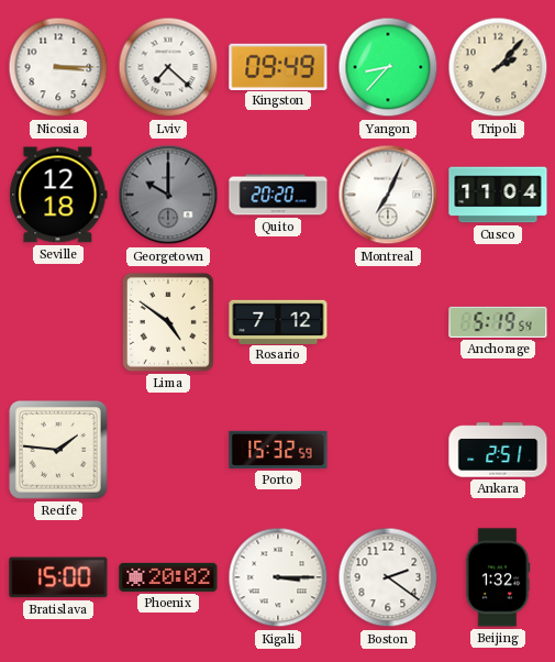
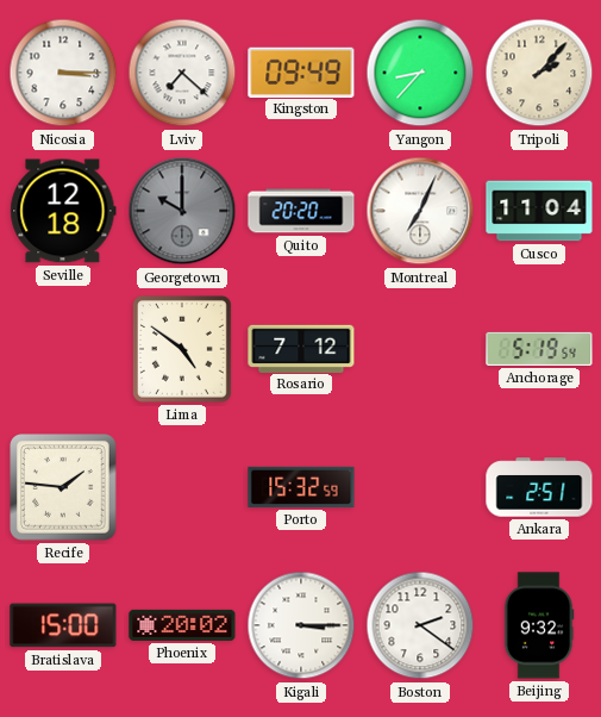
Beijing: 1:32 -> 9:32 (539, 625)
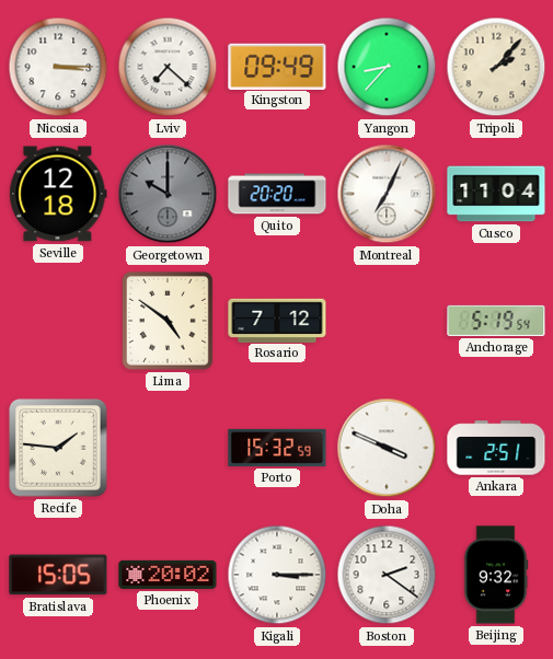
Doha: none -> 3:49 (387, 448)
Bratislava: 15:00 -> 15:05 (58, 575)
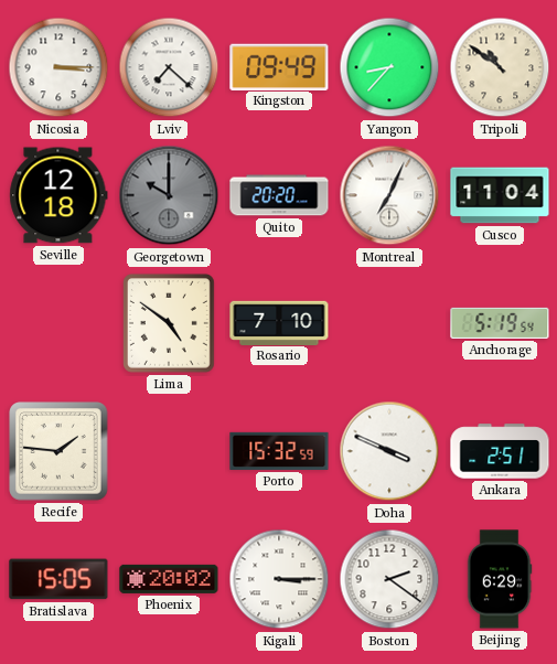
Tripoli: 2:07 -> 10:51 (500, 67)
Rosario: 7:12 -> 7:10 (279, 322)
Beijing: 9:32 -> 6:29 (500, 579)
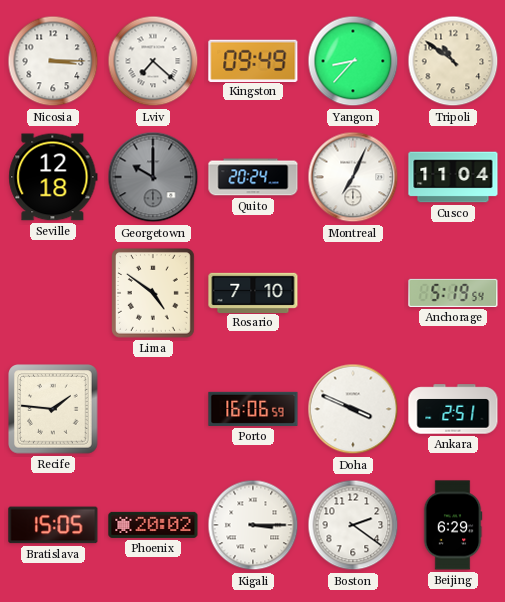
Quito: 20:20 -> 20:24 (253, 177)
Porto: 15:32 -> 16:06 (253, 409)
